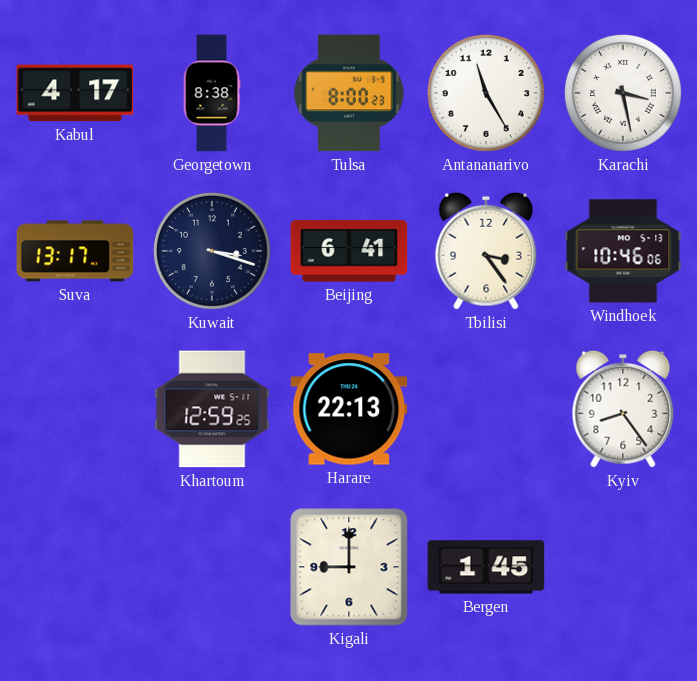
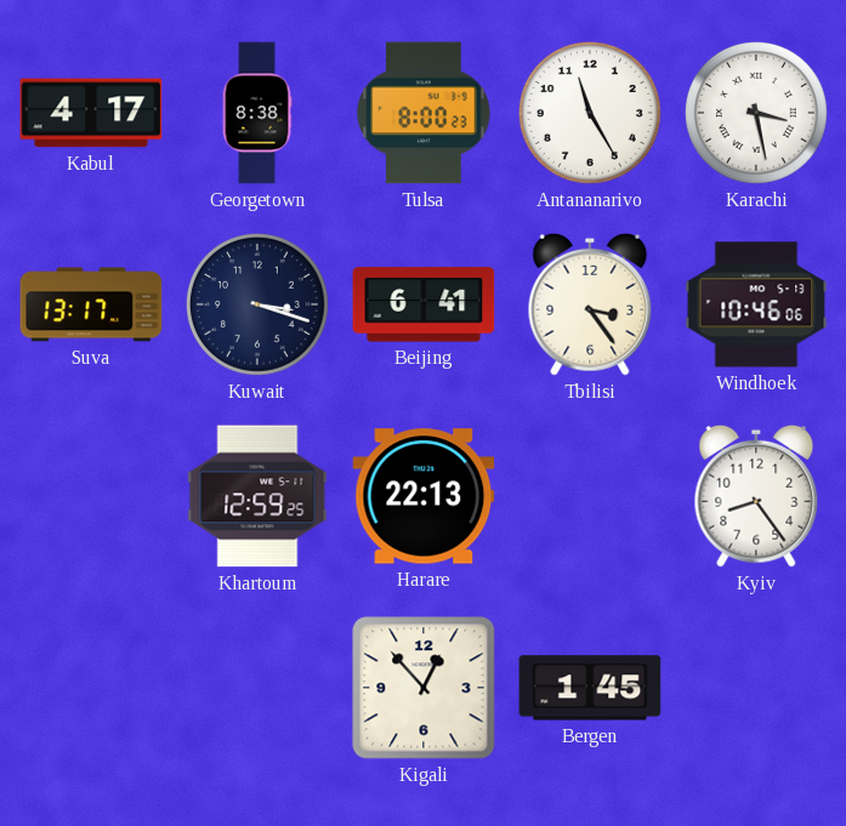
Kigali: 9:00 -> 12:53 (424, 688)
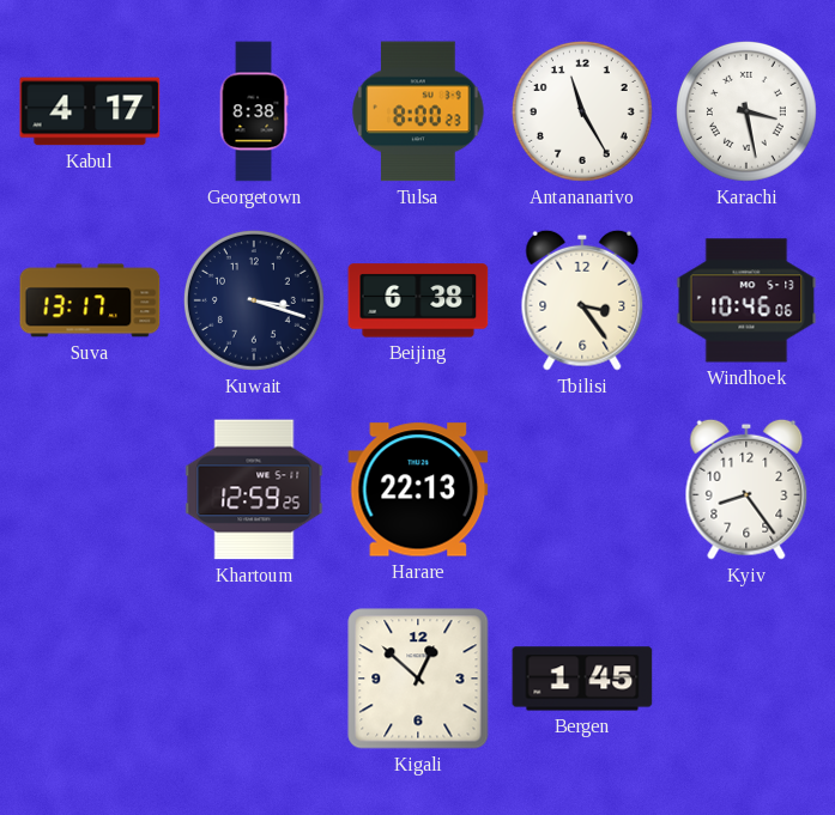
Beijing: 6:41 -> 6:38 (418, 300)
Kigali: 12:53 -> 12:52 (418, 679)
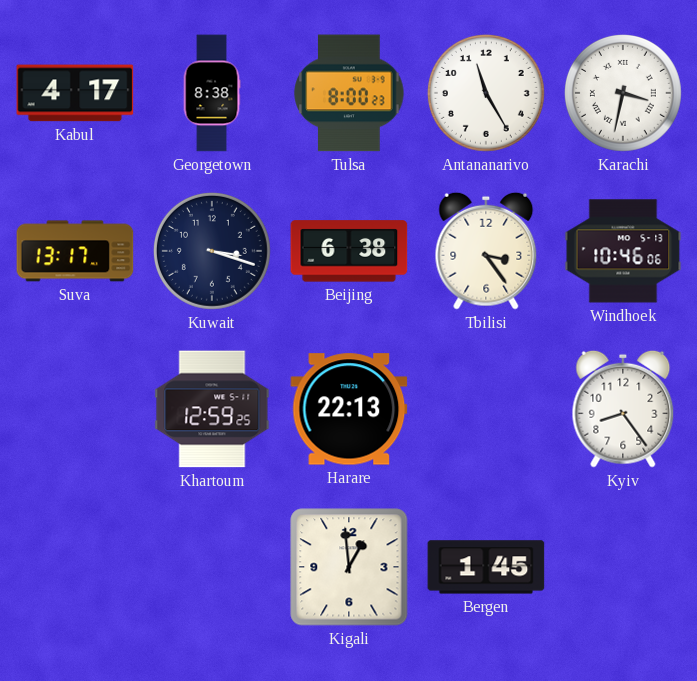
Karachi: 3:28 -> 3:32 (623, 93)
Kigali: 12:52 -> 12:59 (349, 567)
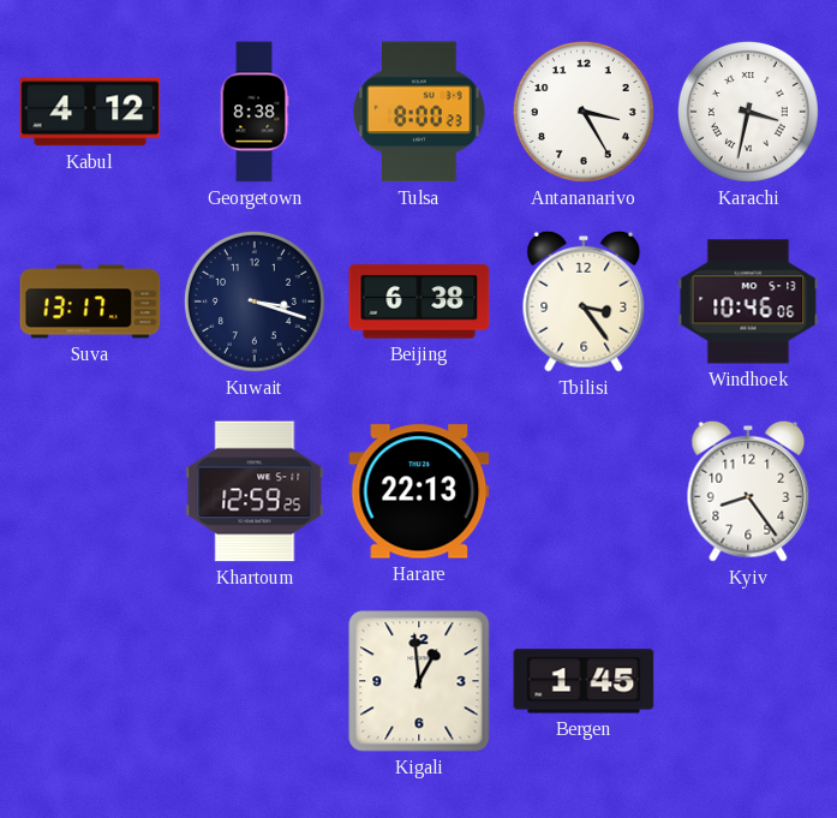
Kabul: 4:17 -> 4:12 (90, 112)
Antananarivo: 11:25 -> 3:25 (584, 112)
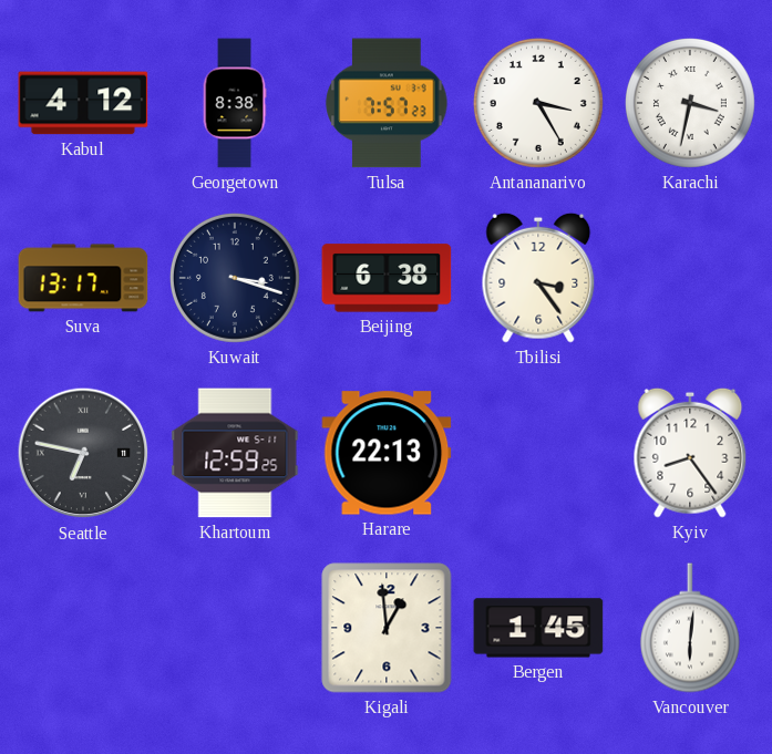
Tulsa: 8:00 -> 7:57 (387, 103)
Windhoek: 10:46 -> none (748, 301)
Seattle: none -> 6:47 (83, 453)
Vancouver: none -> 6:01 (690, 628)
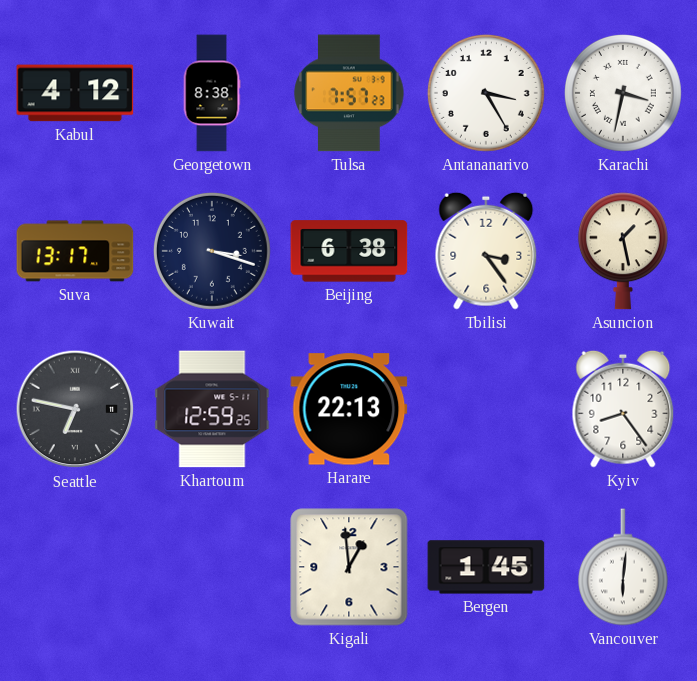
Asuncion: none -> 1:28 (623, 251)
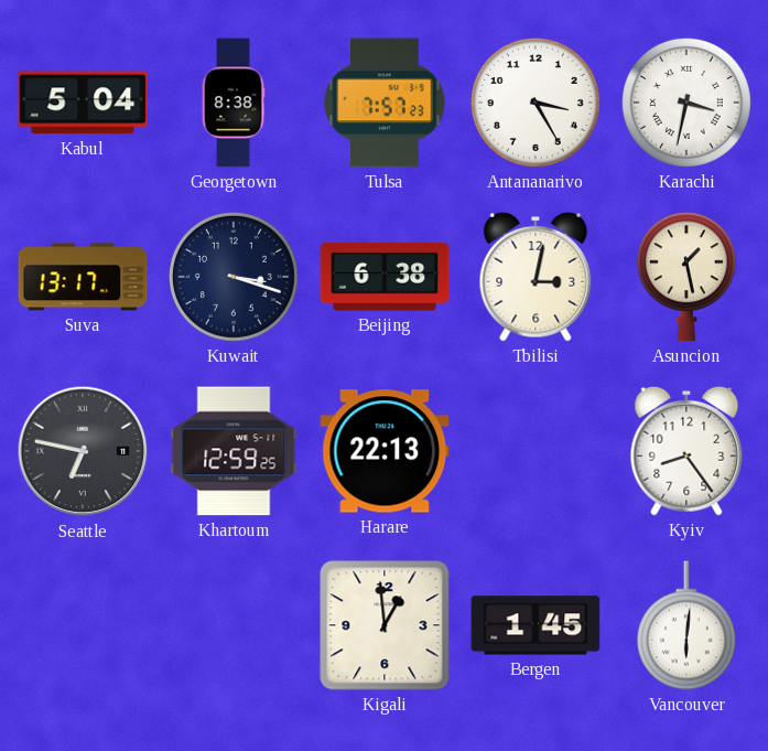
Kabul: 4:12 -> 5:04 (83, 103)
Tbilisi: 3:24 -> 3:02 (536, 277)
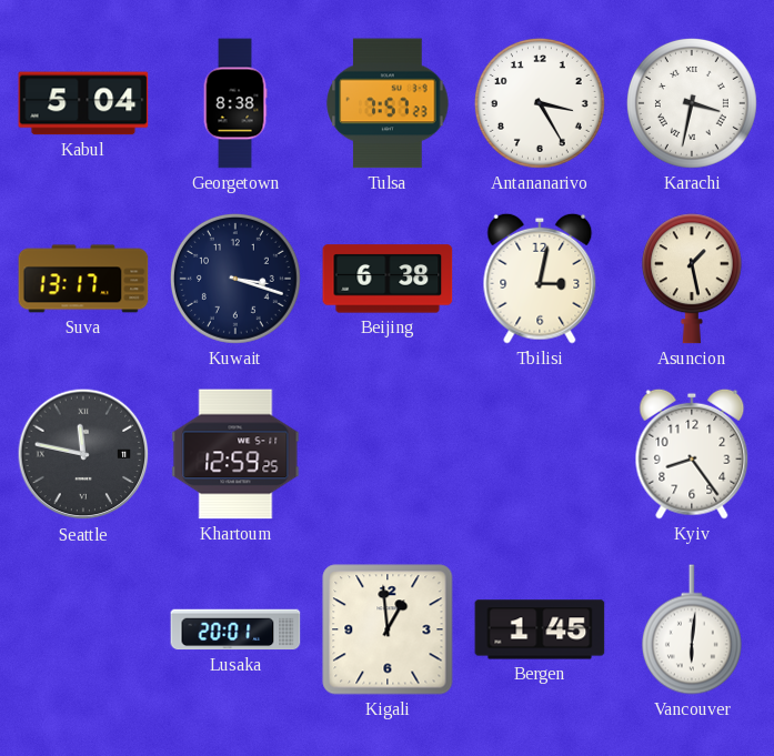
Seattle: 6:47 -> 11:47 (83, 454)
Harare: 22:13 -> none (385, 451)
Lusaka: none -> 20:01 (235, 629)
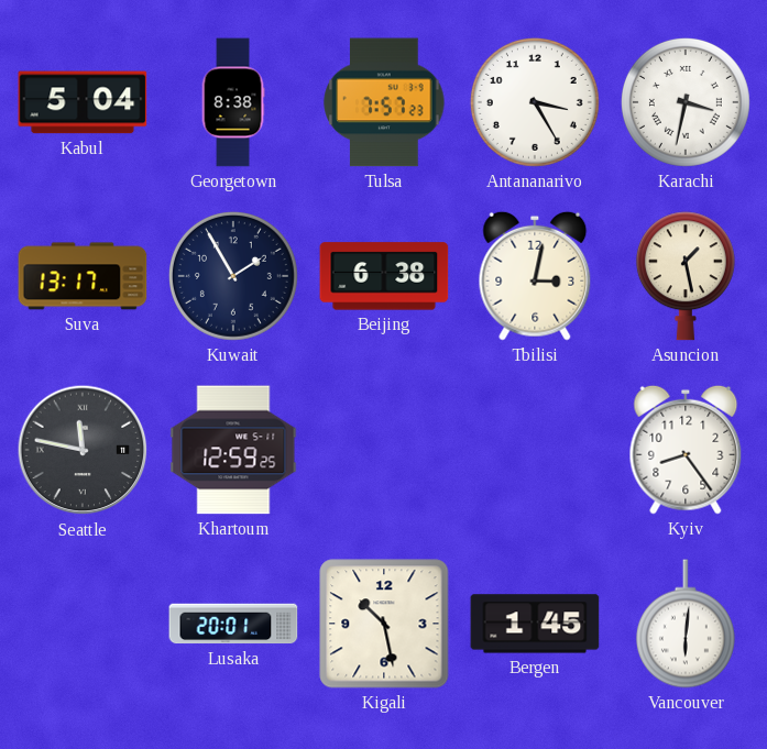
Kuwait: 3:18 -> 1:55 (233, 276)
Kigali: 12:59 -> 10:28 (384, 624)
